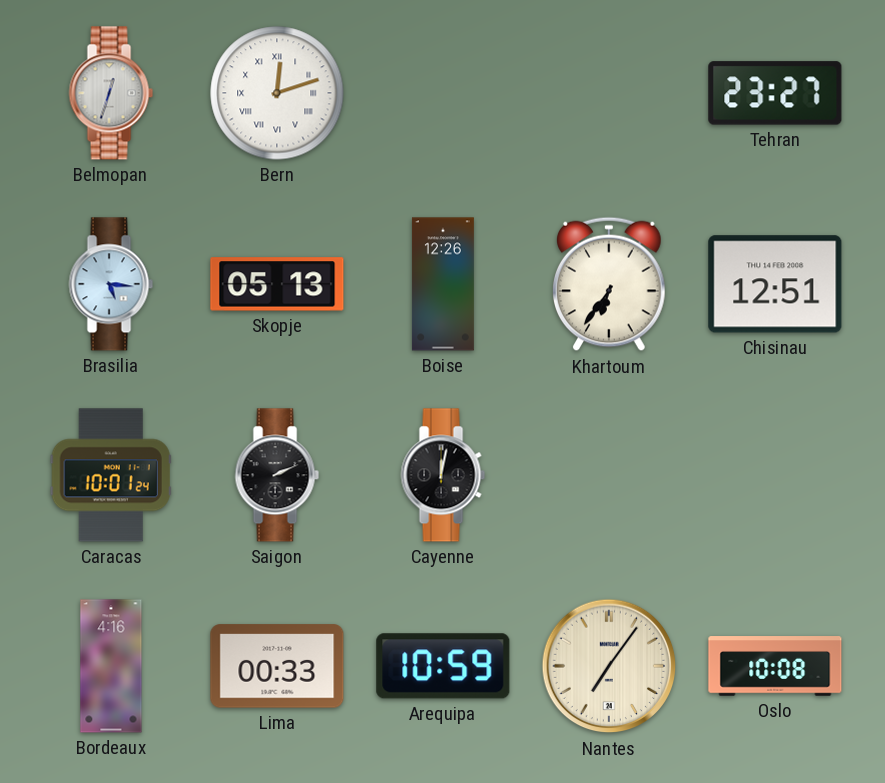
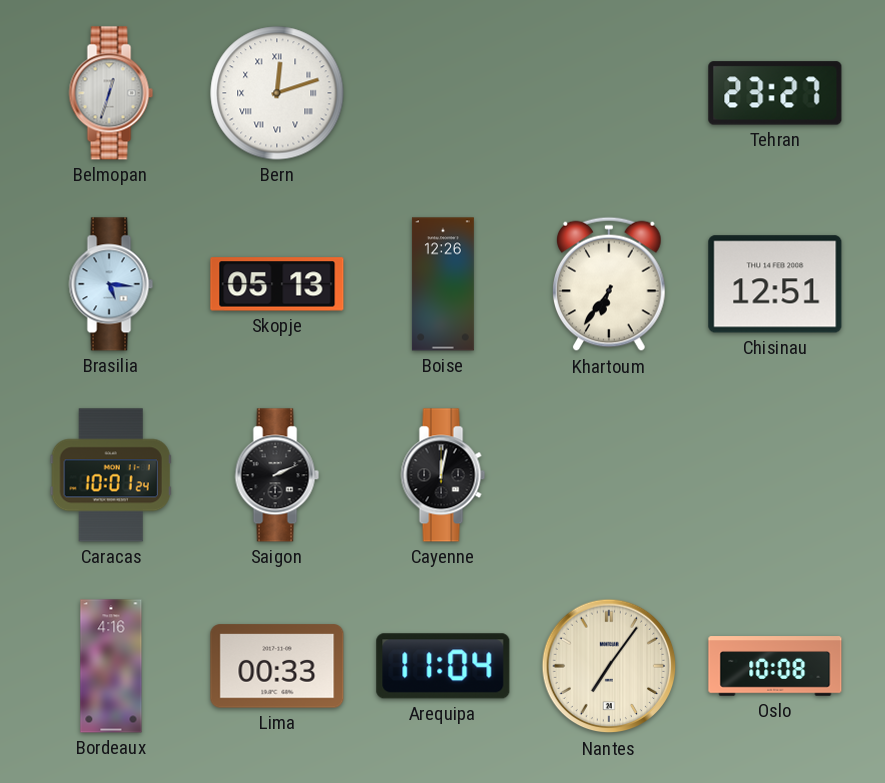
Arequipa: 10:59 -> 11:04 (443, 666)
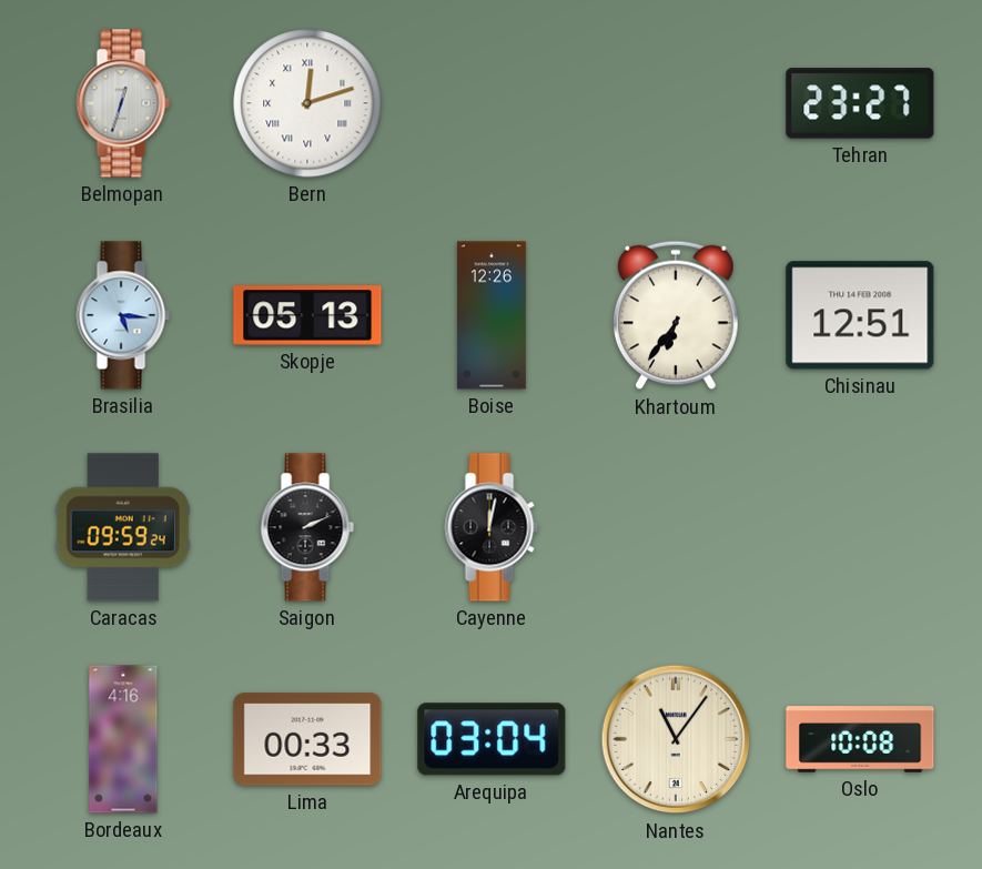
Caracas: 10:01 -> 09:59 (123, 527)
Arequipa: 11:04 -> 03:04 (492, 739)
Nantes: 7:06 -> 11:06 (676, 739)
